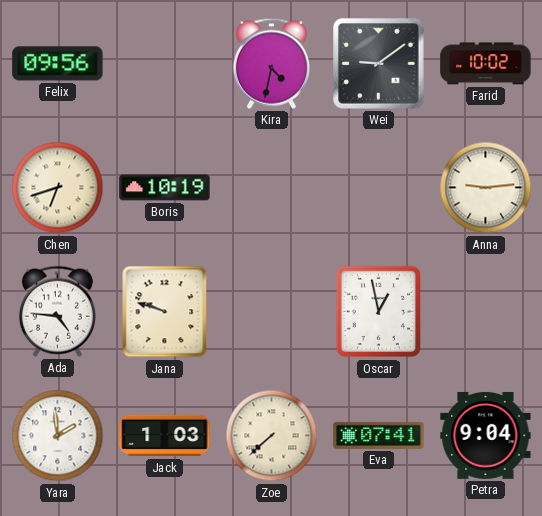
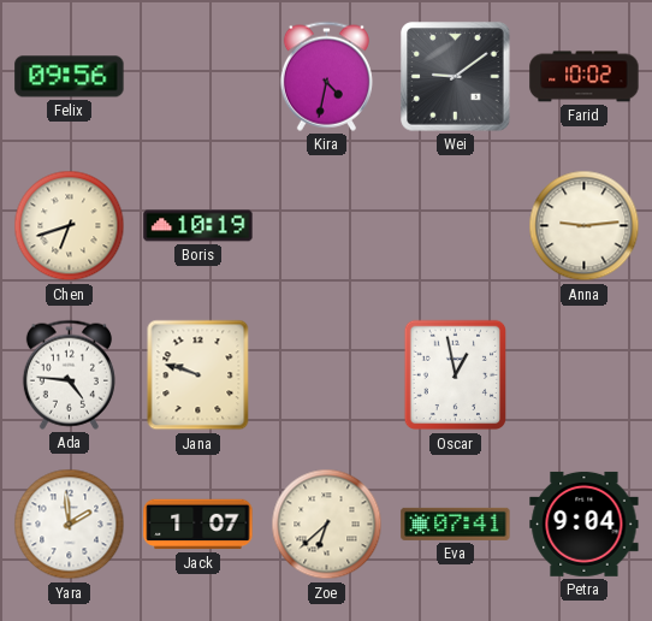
Jack: 1:03 -> 1:07 (198, 525)
Zoe: 7:38 -> 6:38 (327, 525)
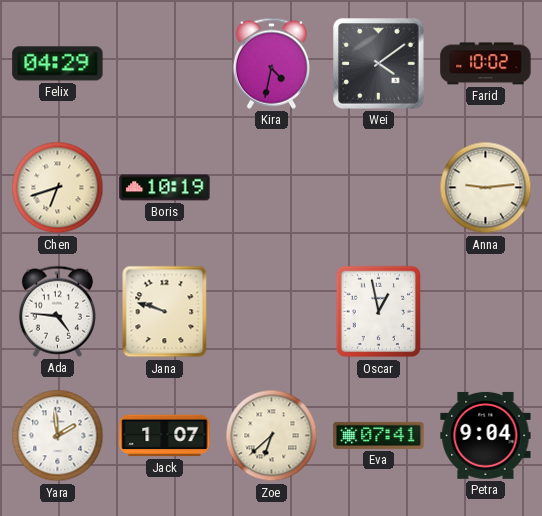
Felix: 09:56 -> 04:29 (58, 64)
Wei: 9:09 -> 4:09 (379, 64)
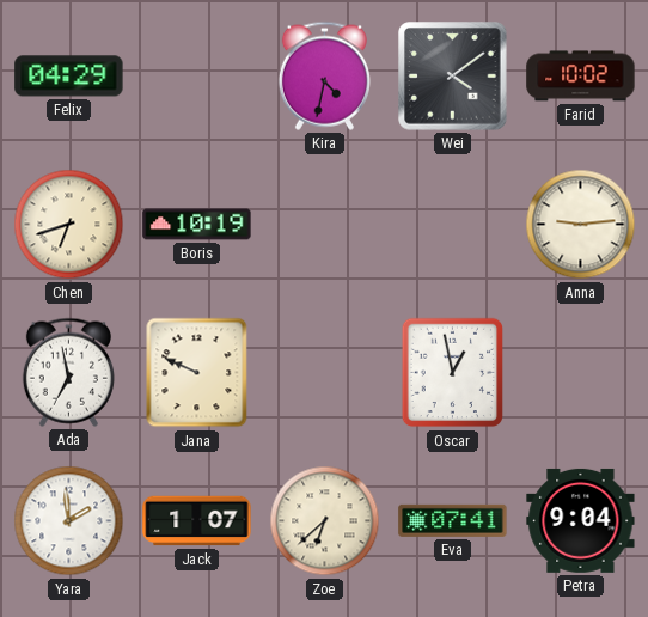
Ada: 4:46 -> 6:58 (68, 372)
Jana: 9:48 -> 9:49 (197, 373)
